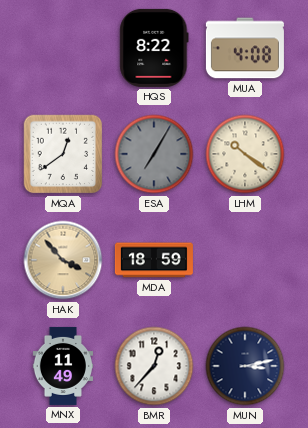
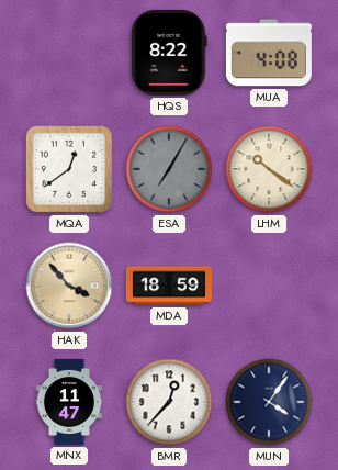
MNX: 11:49 -> 11:47 (68, 402)
MUN: 3:13 -> 4:06 (269, 402)
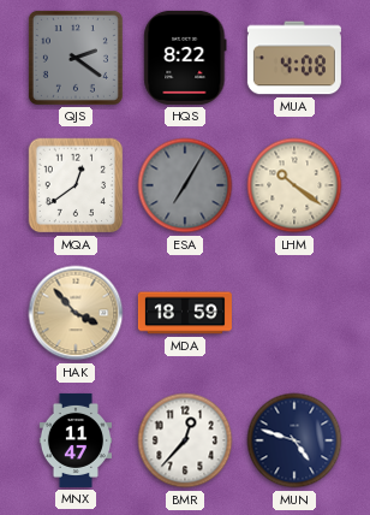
QJS: none -> 2:21 (76, 58)
MUN: 4:06 -> 4:48 (294, 440)
